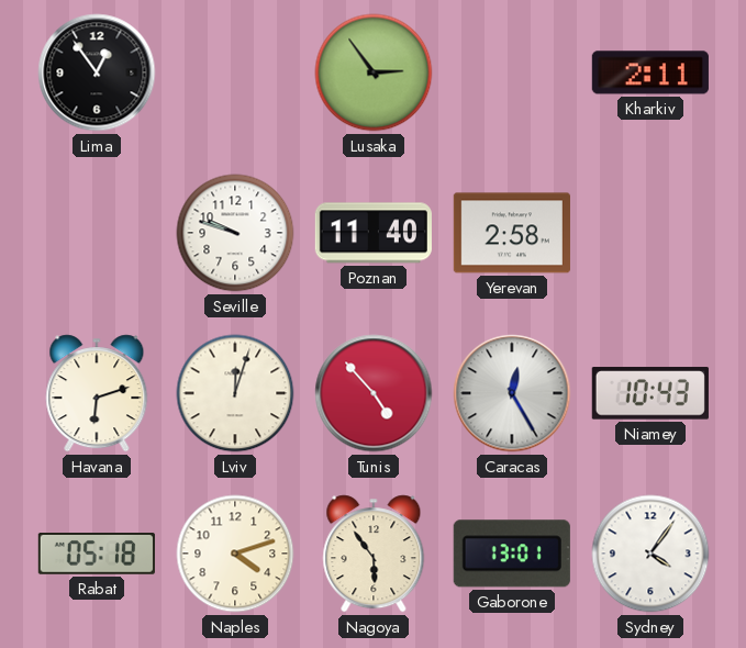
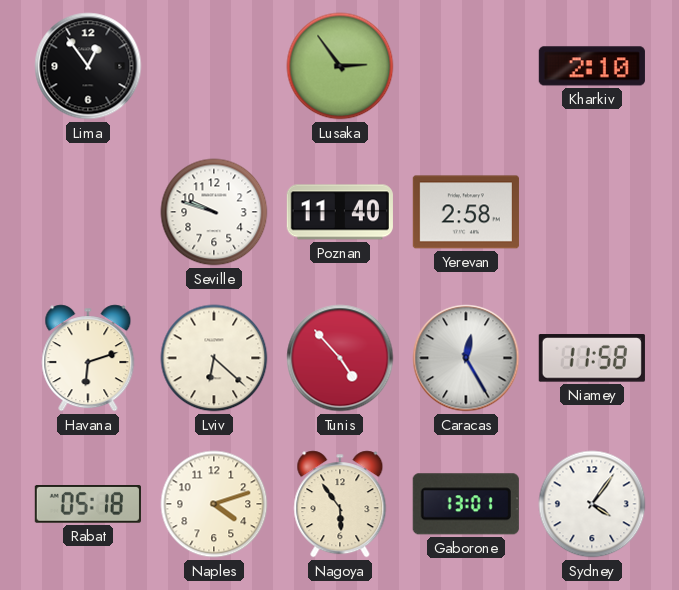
Kharkiv: 2:11 -> 2:10 (592, 66)
Lviv: 12:03 -> 6:22 (214, 358)
Niamey: 10:43 -> 11:58 (592, 358)
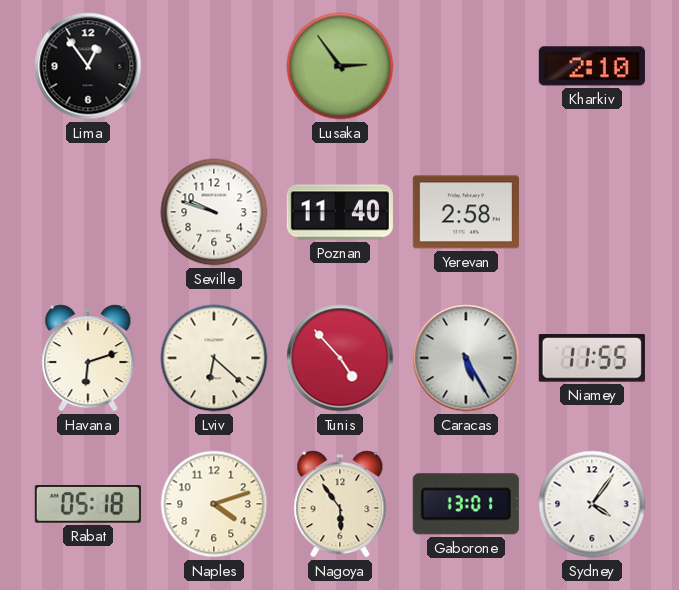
Caracas: 12:25 -> 5:25 (466, 358)
Niamey: 11:58 -> 11:55 (592, 358)
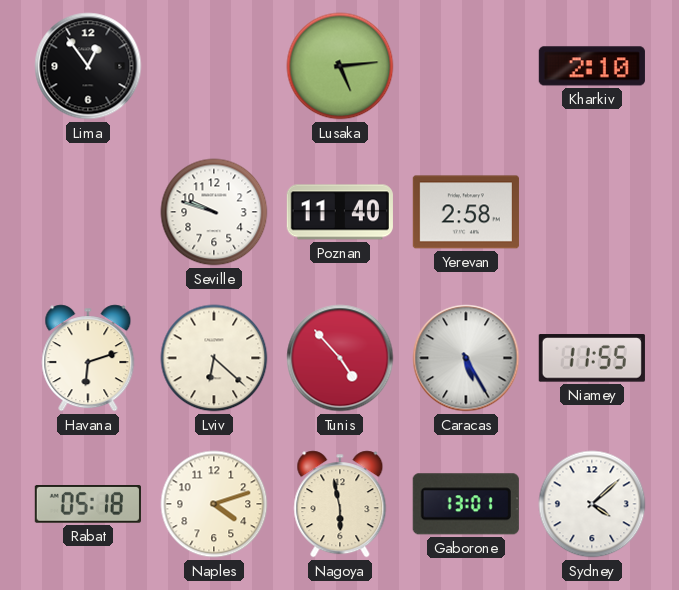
Lusaka: 2:54 -> 5:14 (340, 66)
Nagoya: 5:54 -> 5:58 (340, 504)
Sydney: 4:06 -> 4:08 (592, 504)
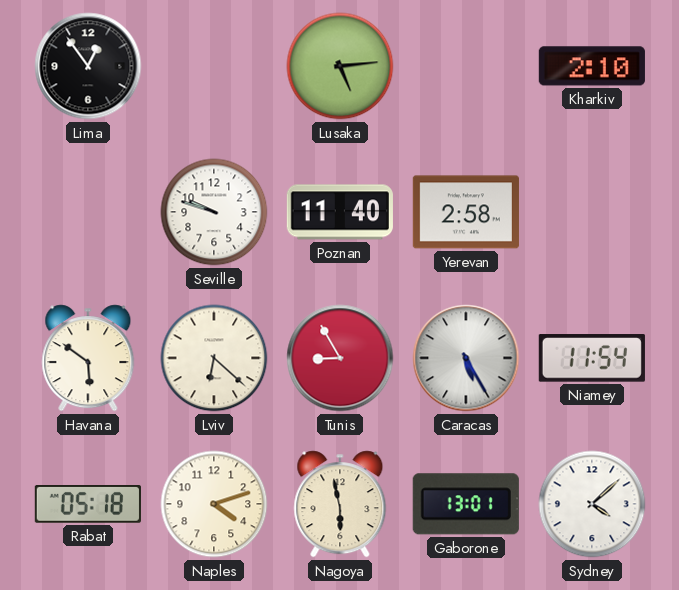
Havana: 6:12 -> 5:51 (88, 358)
Tunis: 4:53 -> 8:55 (340, 358)
Niamey: 11:55 -> 11:54 (592, 358)
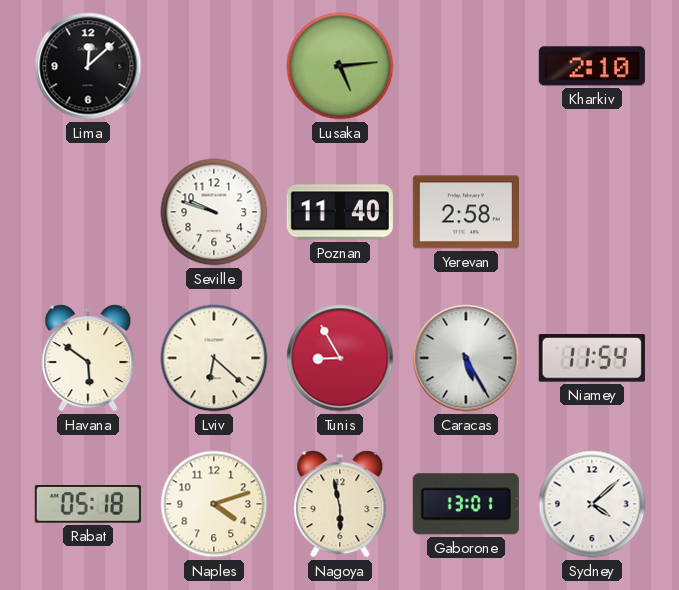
Lima: 12:54 -> 12:08 (88, 66)
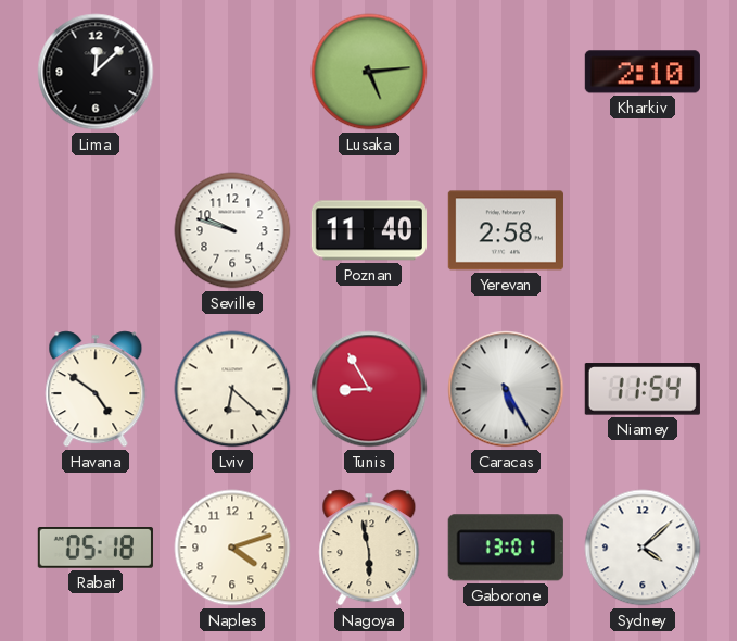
Havana: 5:51 -> 4:51 (96, 389)
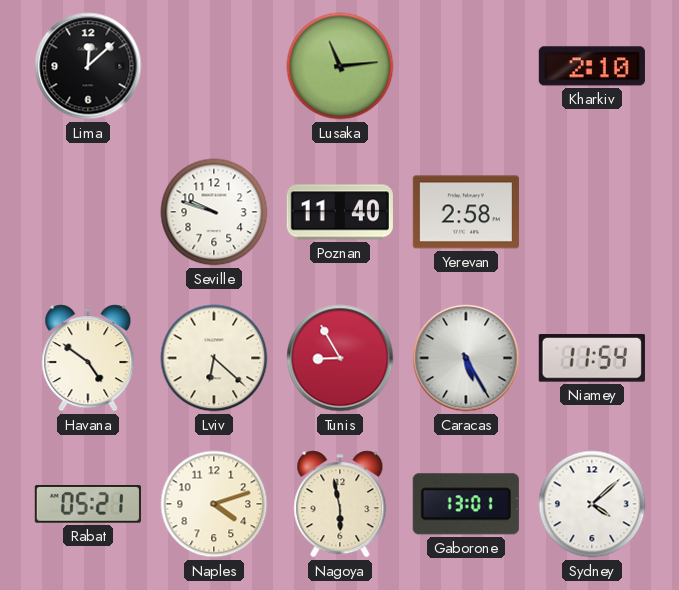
Lusaka: 5:14 -> 11:14 (340, 66)
Rabat: 05:18 -> 05:21 (88, 505)
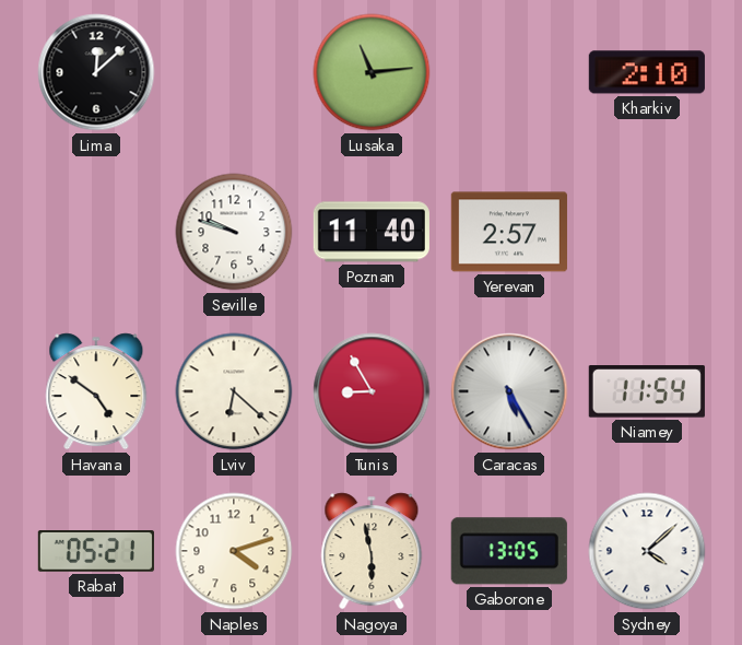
Yerevan: 2:58 -> 2:57 (509, 232)
Gaborone: 13:01 -> 13:05 (509, 551)
